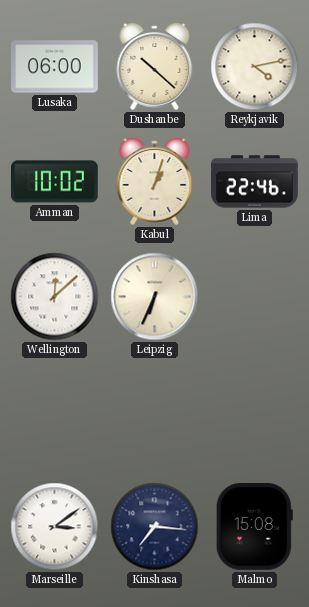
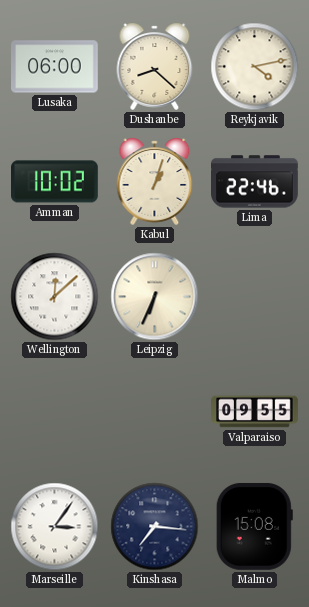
Dushanbe: 10:22 -> 8:22 (155, 66)
Valparaiso: none -> 09:55 (255, 412)
Marseille: 3:09 -> 3:06 (55, 527)
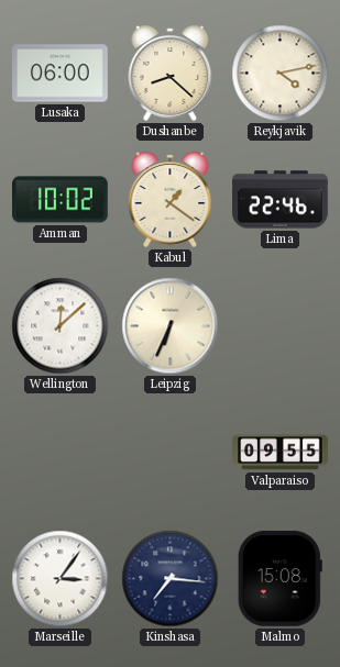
Kabul: 1:03 -> 1:21 (171, 199)
